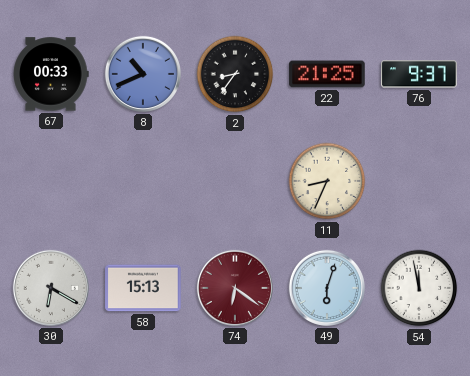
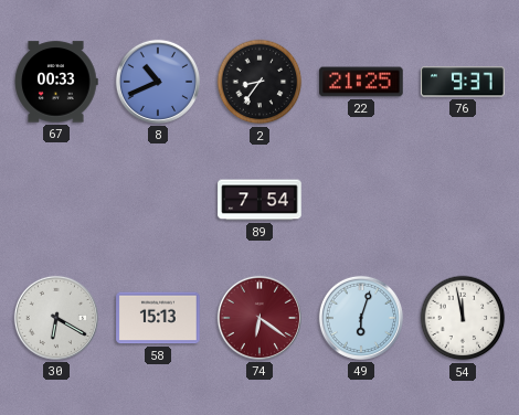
89: none -> 7:54 (259, 200)
11: 8:34 -> none (327, 181)
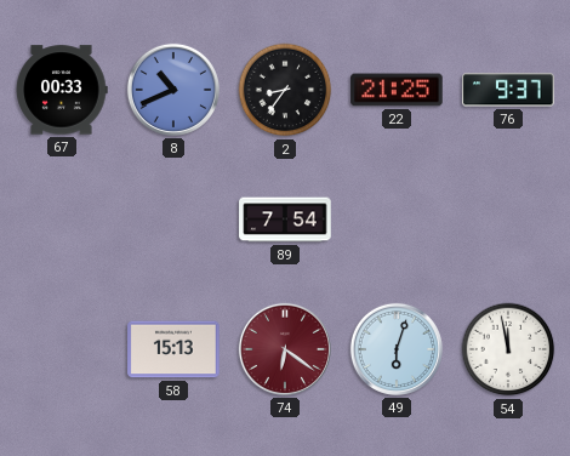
30: 6:20 -> none (56, 318)
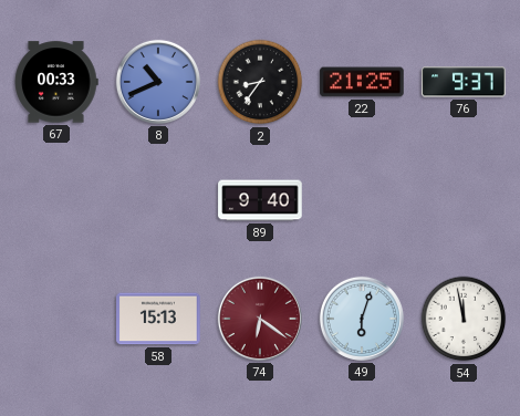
89: 7:54 -> 9:40 (260, 200)
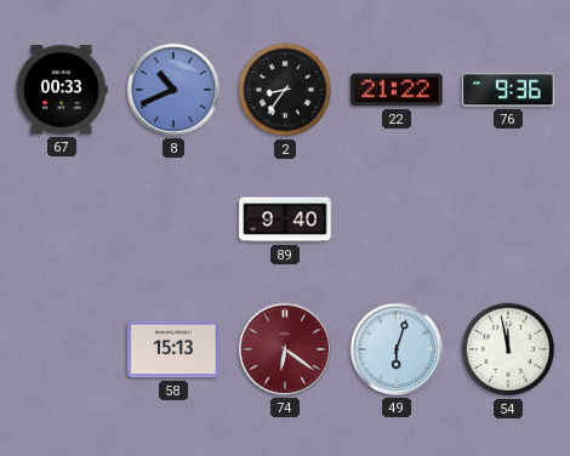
22: 21:25 -> 21:22 (397, 90)
76: 9:37 -> 9:36 (508, 90)
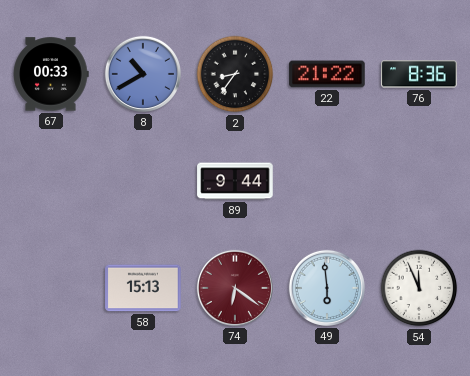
8: 10:41 -> 10:40 (143, 74)
76: 9:36 -> 8:36 (419, 74)
89: 9:40 -> 9:44 (235, 181)
49: 6:03 -> 5:59 (327, 288)
54: 11:58 -> 11:56 (419, 288)
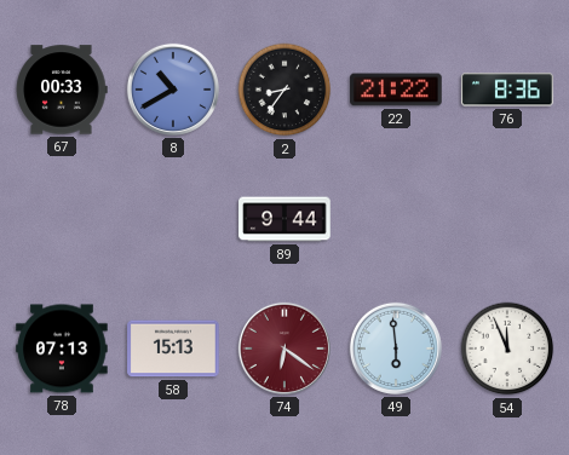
78: none -> 07:13 (62, 349)
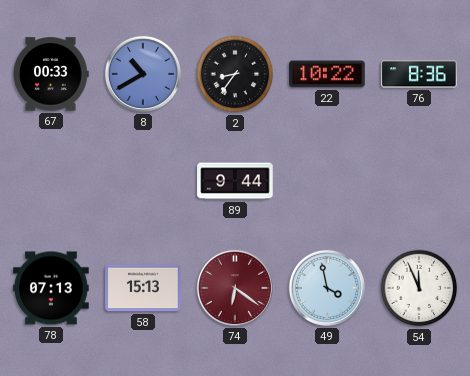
22: 21:22 -> 10:22 (327, 74)
49: 5:59 -> 3:58 (327, 288)
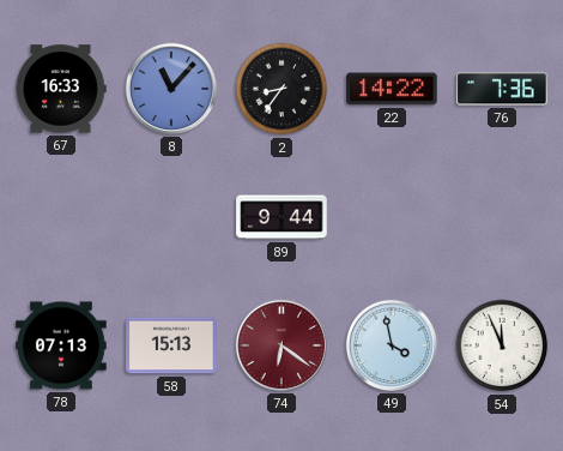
67: 00:33 -> 16:33 (61, 89)
8: 10:40 -> 11:07 (171, 89)
22: 10:22 -> 14:22 (392, 89)
76: 8:36 -> 7:36 (502, 89)
